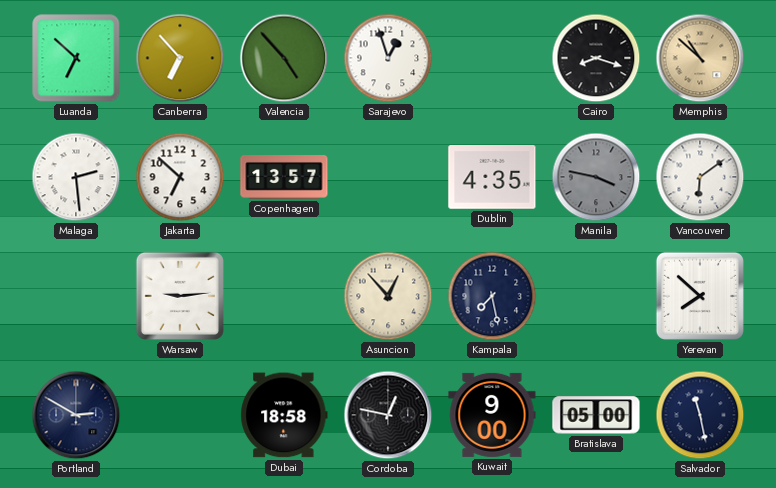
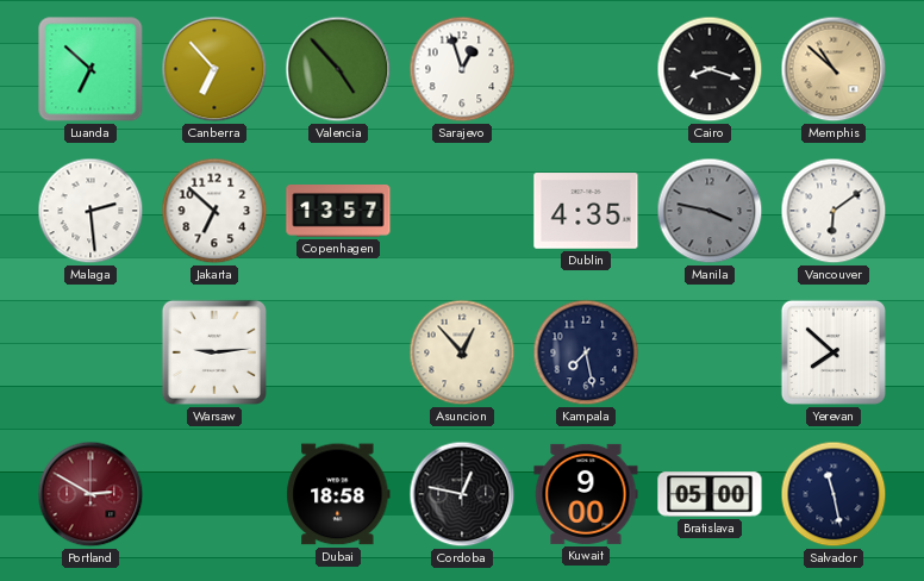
Portland dial: navy -> burgundy (90, 494)
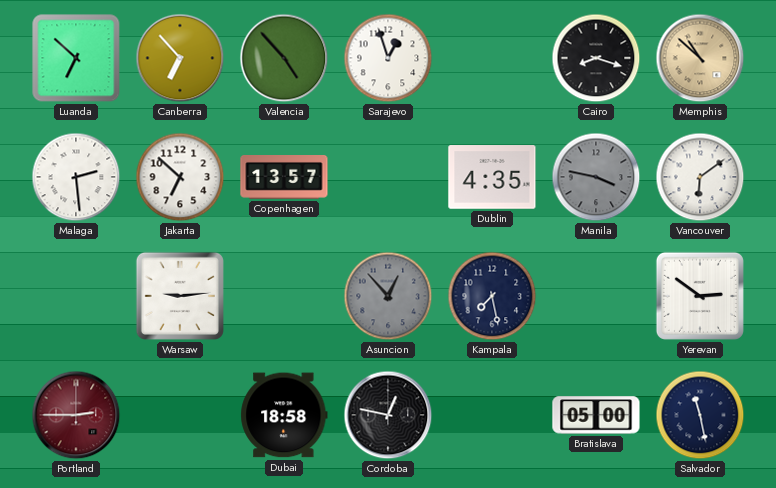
Asuncion dial: cream -> grey (388, 296)
Yerevan: 7:52 -> 2:51 (700, 296)
Portland: 2:50 -> 2:45 (76, 415)
Kuwait: 9:00 -> none (586, 494)
